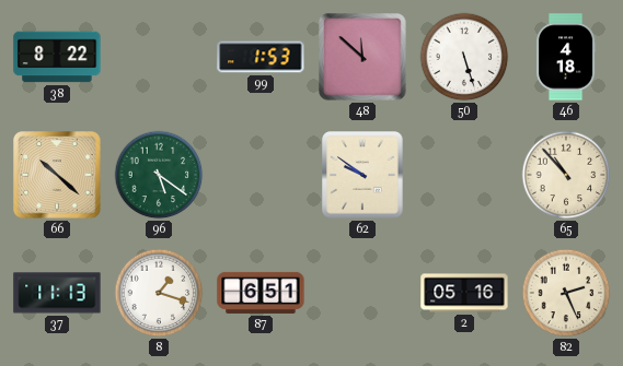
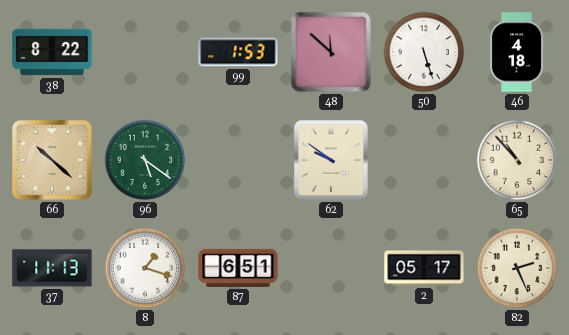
2: 05:16 -> 05:17 (424, 268)
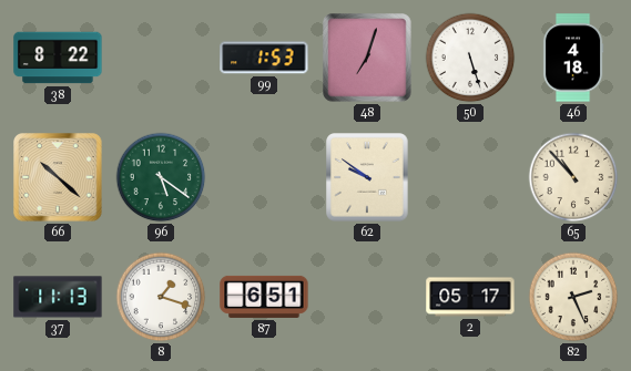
48: 11:52 -> 7:03 (367, 58)
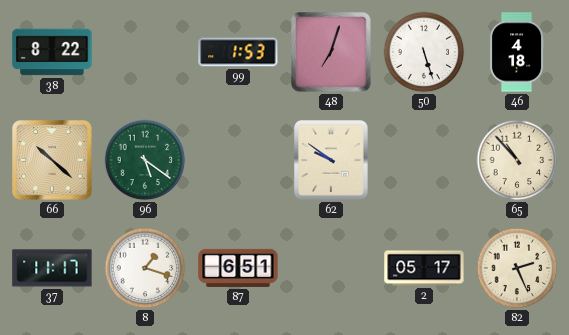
37: 11:13 -> 11:17 (52, 268)
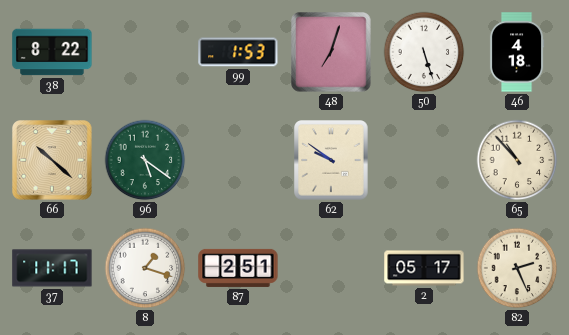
87: 6:51 -> 2:51 (238, 268)
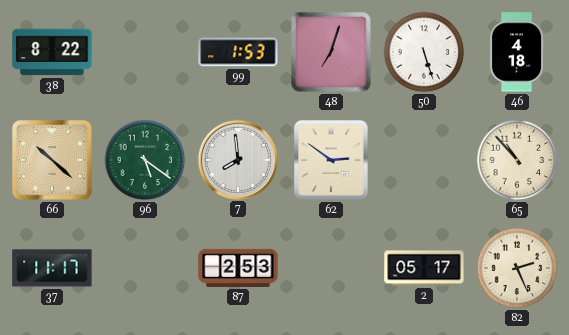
7: none -> 7:59 (237, 159)
62: 9:51 -> 2:51 (331, 160)
8: 1:18 -> none (145, 268)
87: 2:51 -> 2:53 (238, 268)
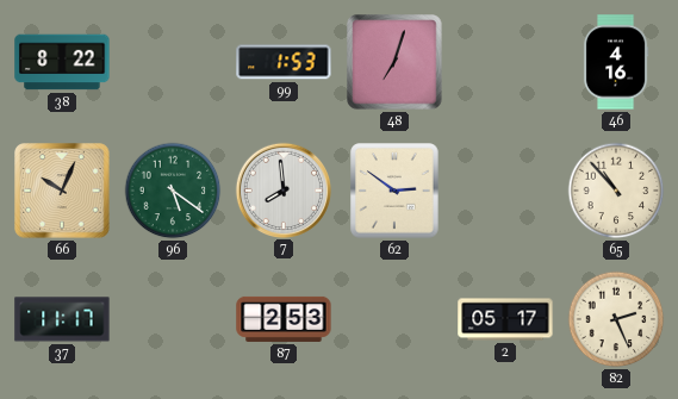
50: 5:27 -> none (424, 52)
46: 4:18 -> 4:16 (616, 62)
66: 10:22 -> 10:04 (62, 191)
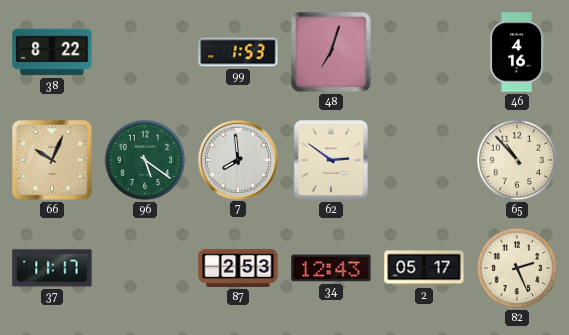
34: none -> 12:43 (331, 268)
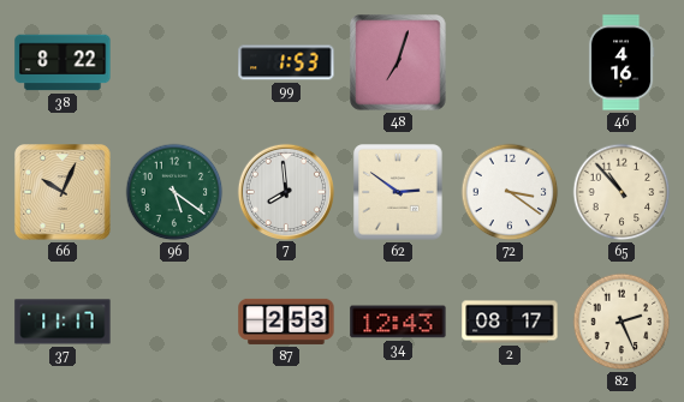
72: none -> 3:21 (510, 192)
2: 05:17 -> 08:17 (510, 322)
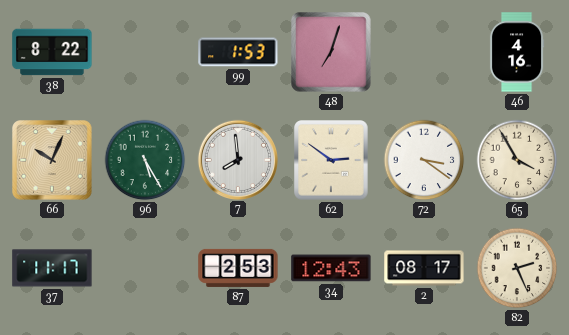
96: 5:21 -> 5:25 (145, 160)
65: 10:53 -> 3:55 (517, 160)
